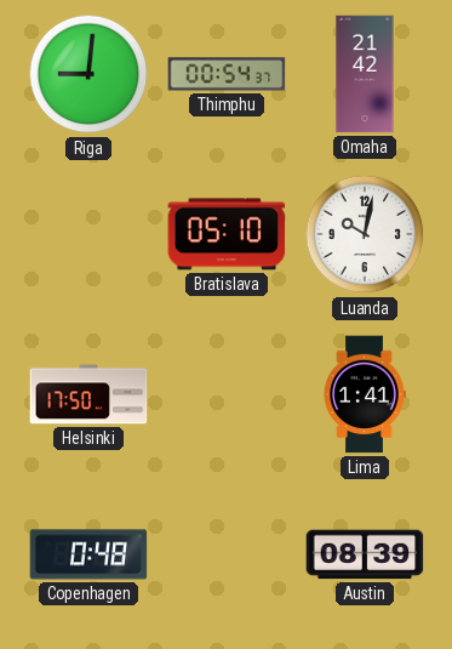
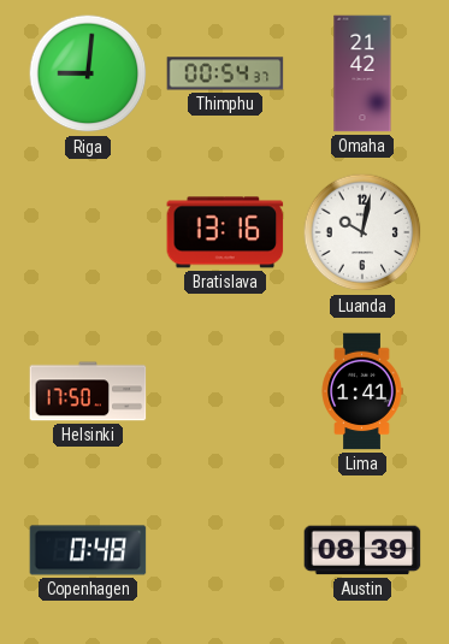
Bratislava: 05:10 -> 13:16 (225, 232)
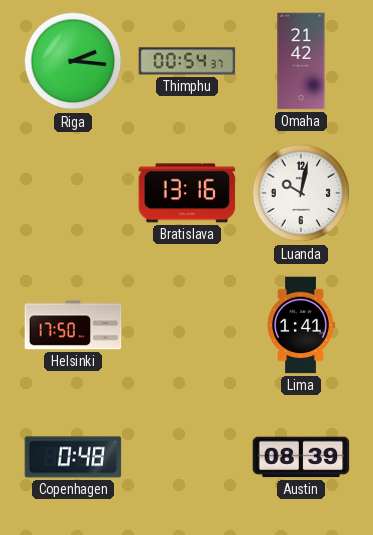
Riga: 9:01 -> 2:16 (73, 61)
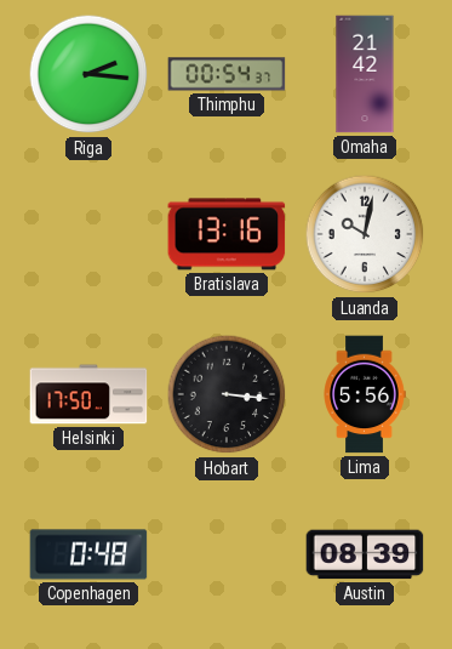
Hobart: none -> 3:16 (227, 394)
Lima: 1:41 -> 5:56 (365, 394)
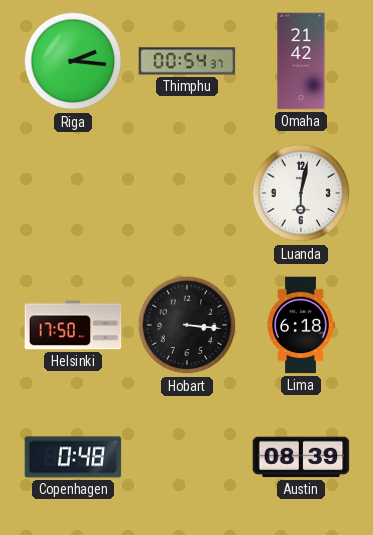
Bratislava: 13:16 -> none (227, 234)
Luanda: 10:02 -> 6:02 (301, 193)
Lima: 5:56 -> 6:18 (301, 325)
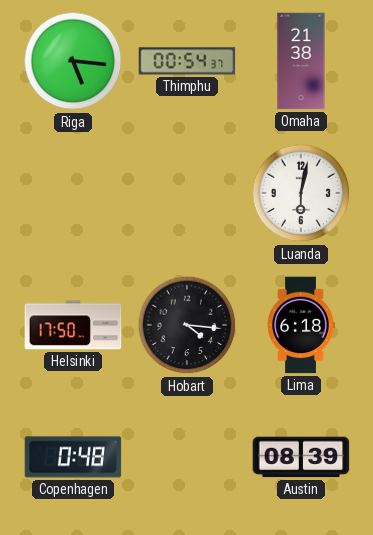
Riga: 2:16 -> 5:16 (73, 61)
Omaha: 21:42 -> 21:38 (301, 61)
Hobart: 3:16 -> 4:16 (187, 325)
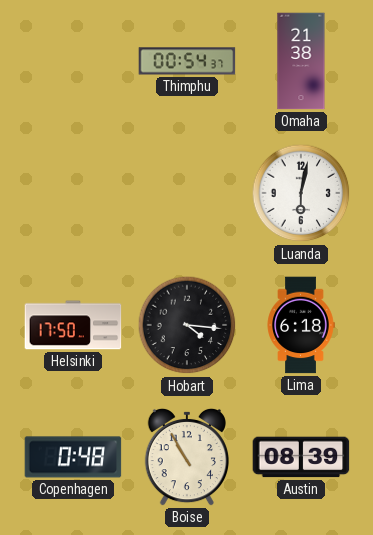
Riga: 5:16 -> none (73, 61)
Boise: none -> 10:55 (187, 457)
